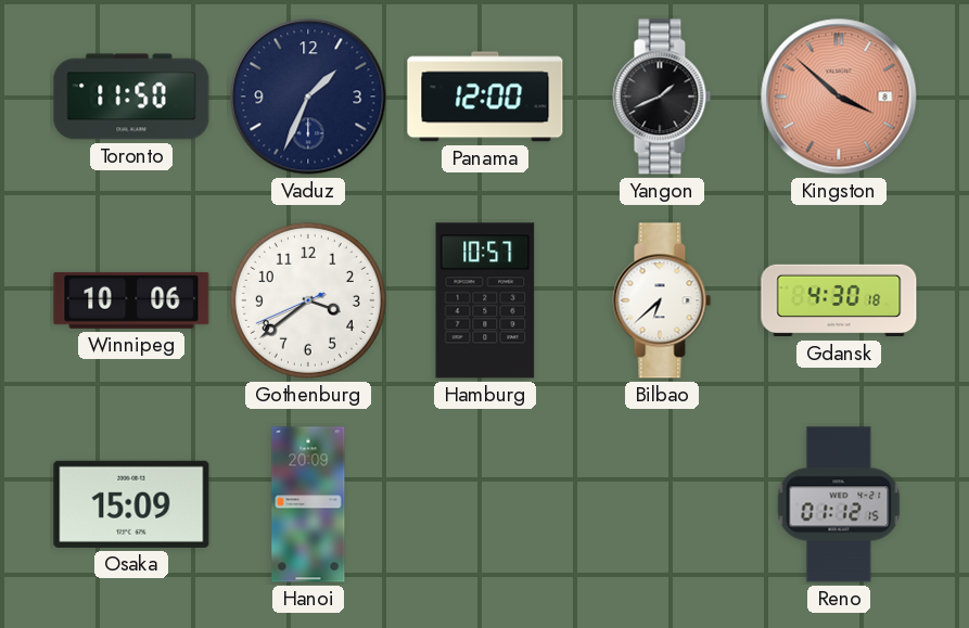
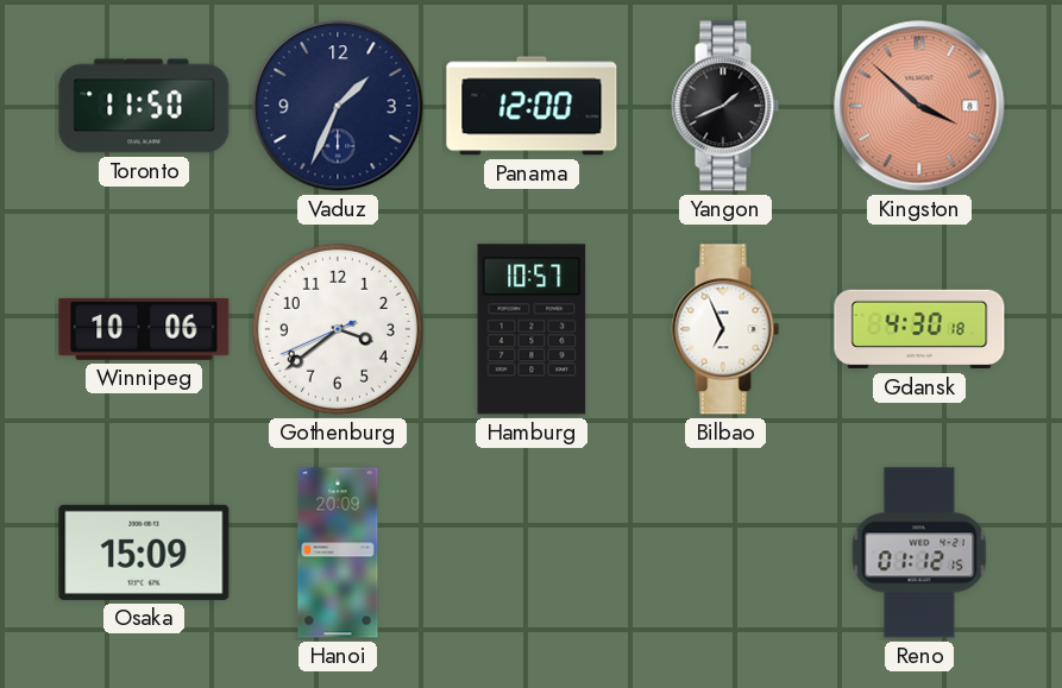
Bilbao: 6:38 -> 6:56 (725, 329)
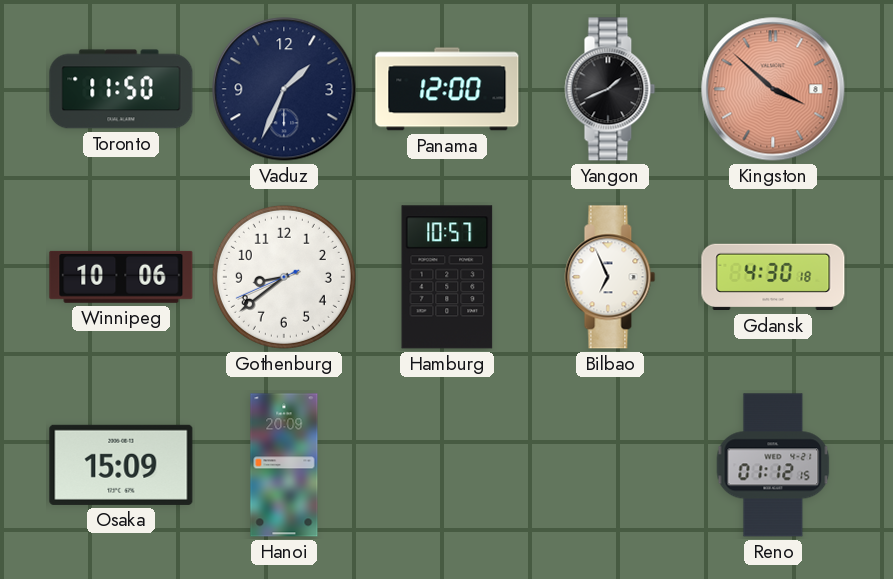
Gothenburg: 3:38 -> 8:38 (284, 277)
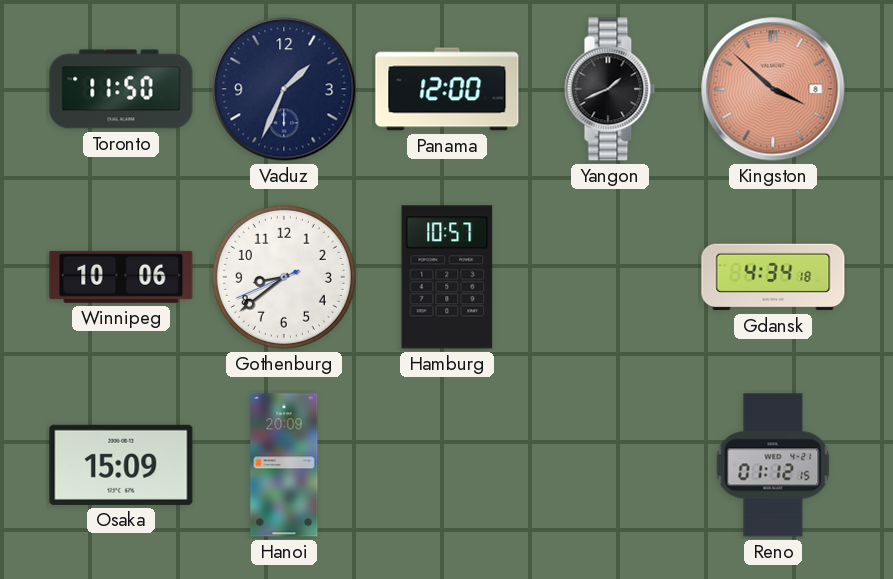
Bilbao: 6:56 -> none (610, 277)
Gdansk: 4:30 -> 4:34 (773, 277)
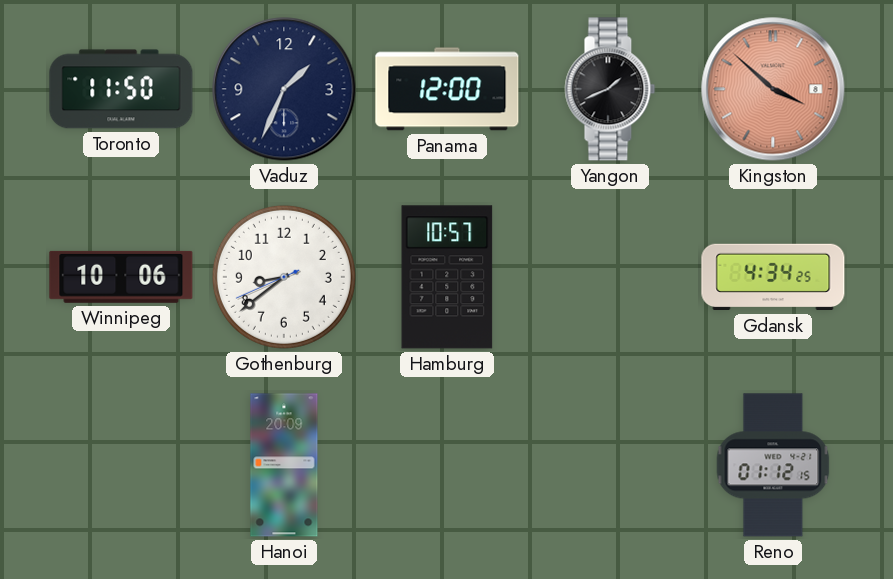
Gdansk: 4:34:18 -> 4:34:25 (773, 277)
Osaka: 15:09 -> none (121, 465)
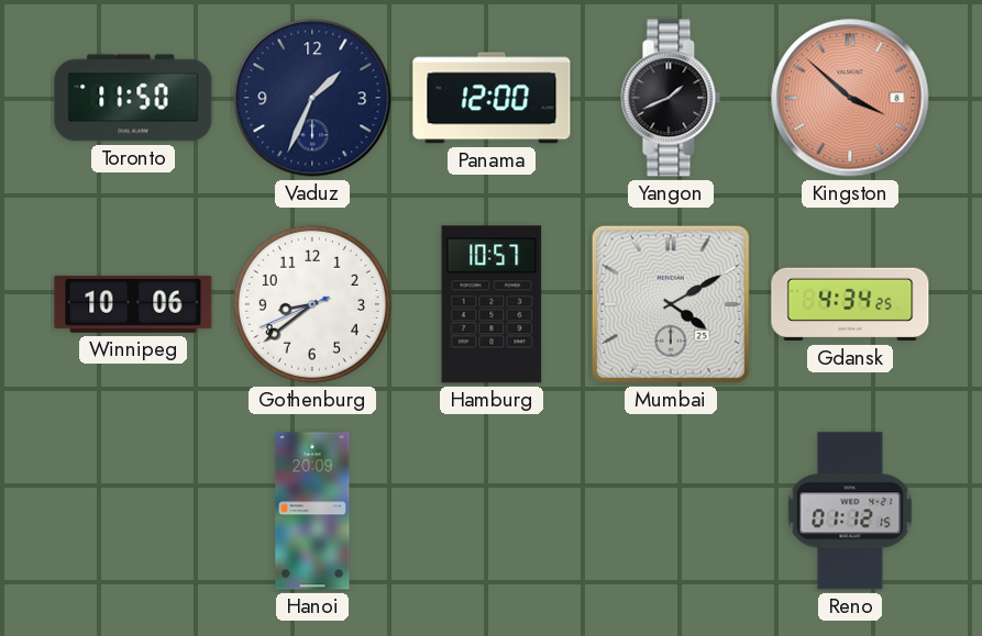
Mumbai: none -> 4:10 (671, 304)
